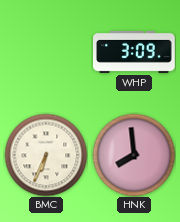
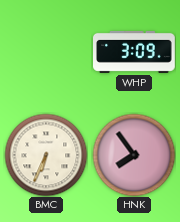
HNK: 7:59 -> 7:54 (134, 155)
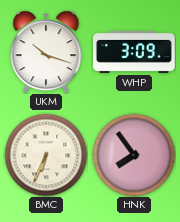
UKM: none -> 10:18 (46, 52)
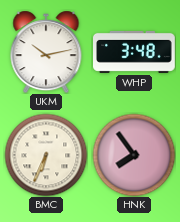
UKM: 10:18 -> 10:13 (46, 52)
WHP: 3:09 -> 3:48 (135, 52)
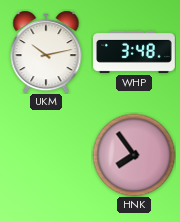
BMC: 6:34 -> none (46, 155)
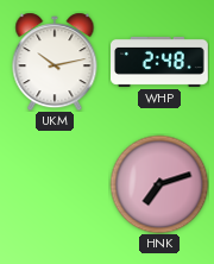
WHP: 3:48 -> 2:48 (160, 62)
HNK: 7:54 -> 7:12 (159, 184)
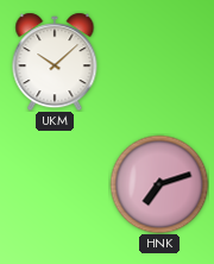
UKM: 10:13 -> 10:08 (55, 62)
WHP: 2:48 -> none (160, 62)
